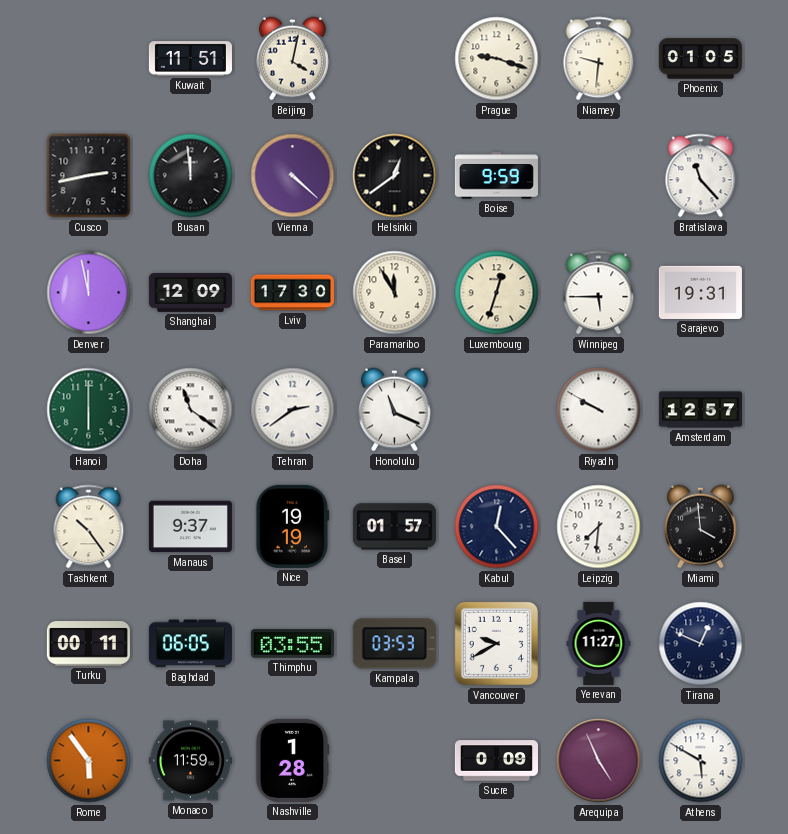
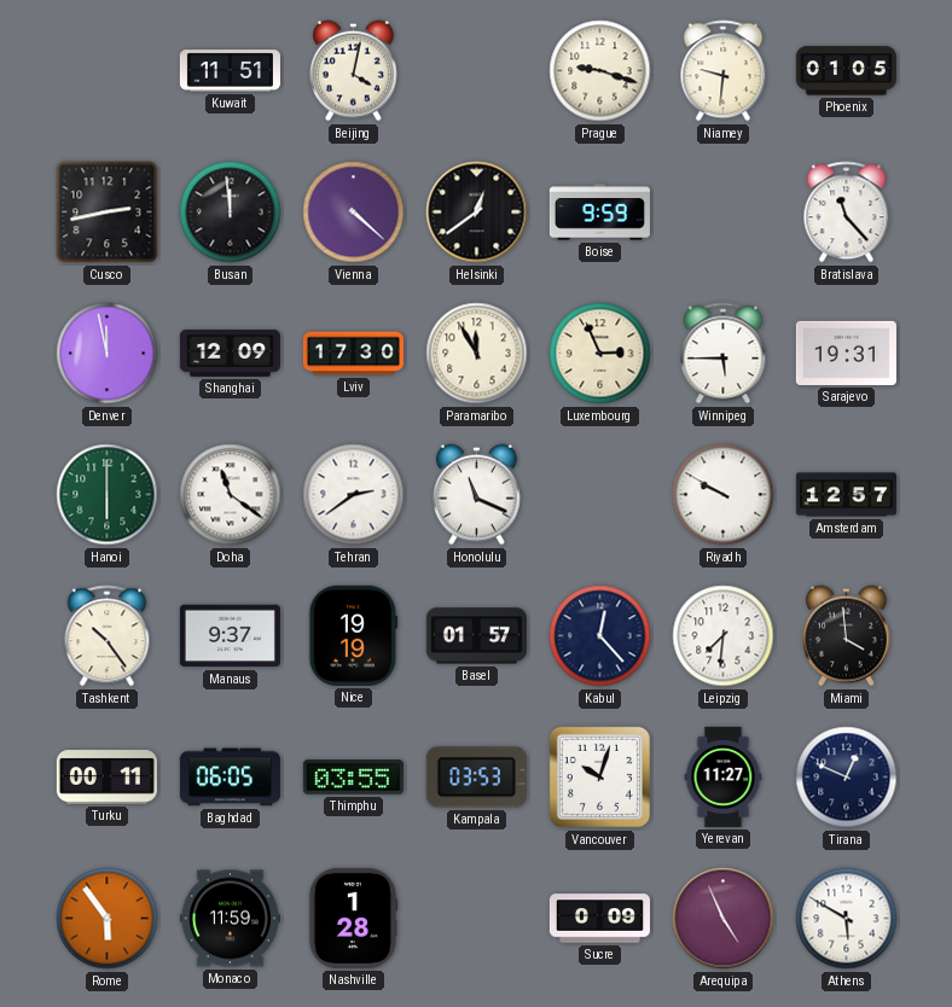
Luxembourg: 12:33 -> 2:56 (600, 354)
Vancouver: 9:40 -> 10:03 (599, 776)
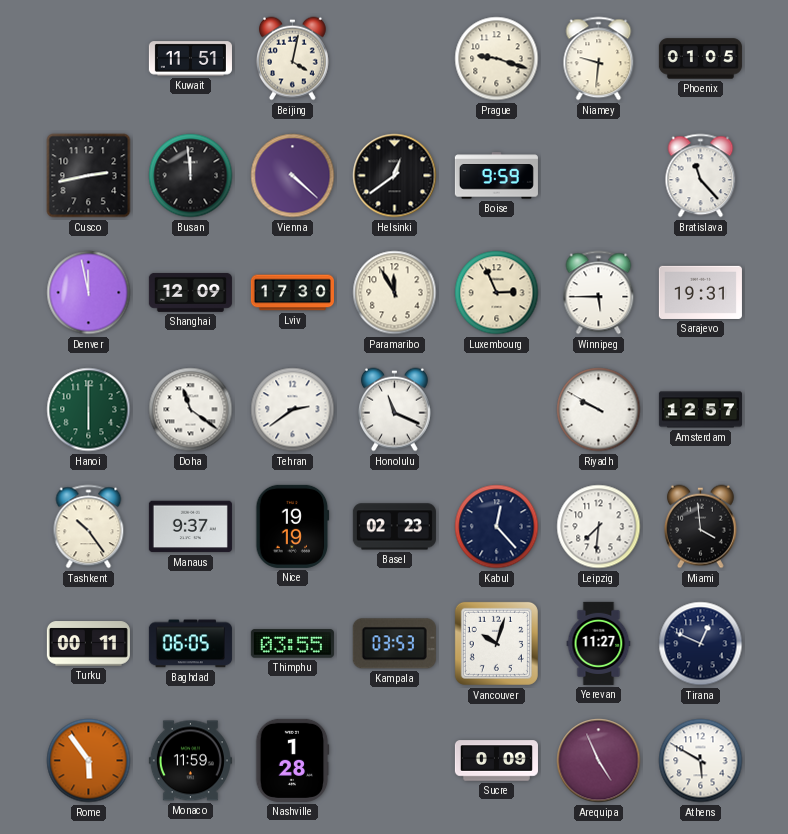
Basel: 01:57 -> 02:23 (394, 527)
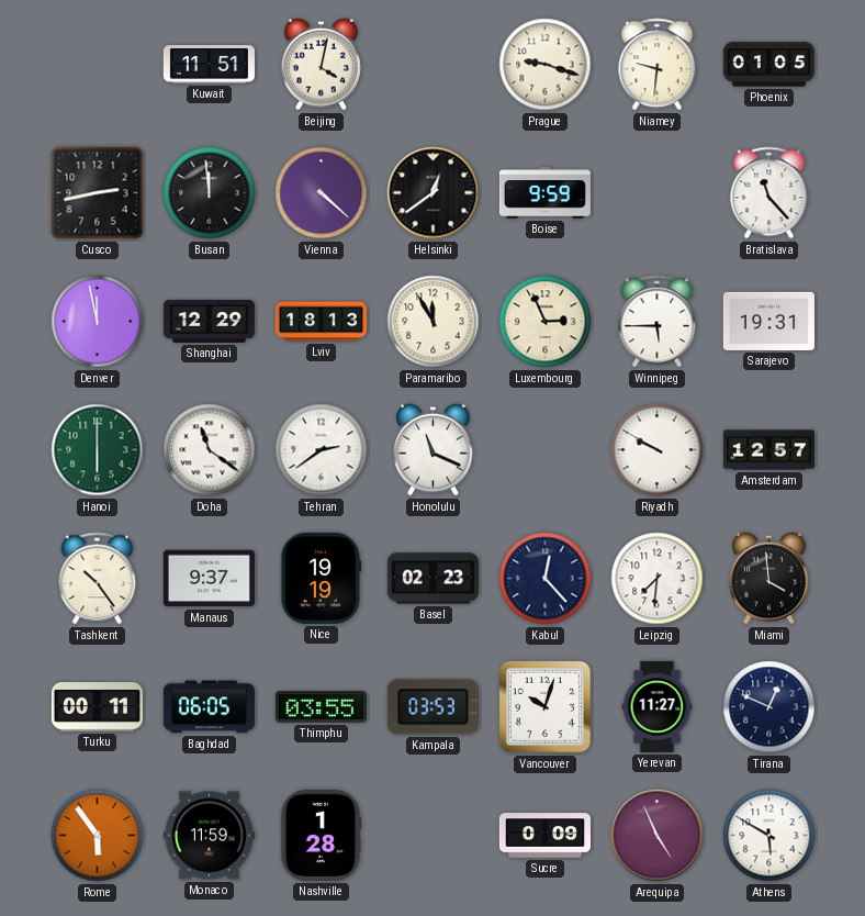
Shanghai: 12:09 -> 12:29 (209, 321)
Lviv: 17:30 -> 18:13 (321, 322)
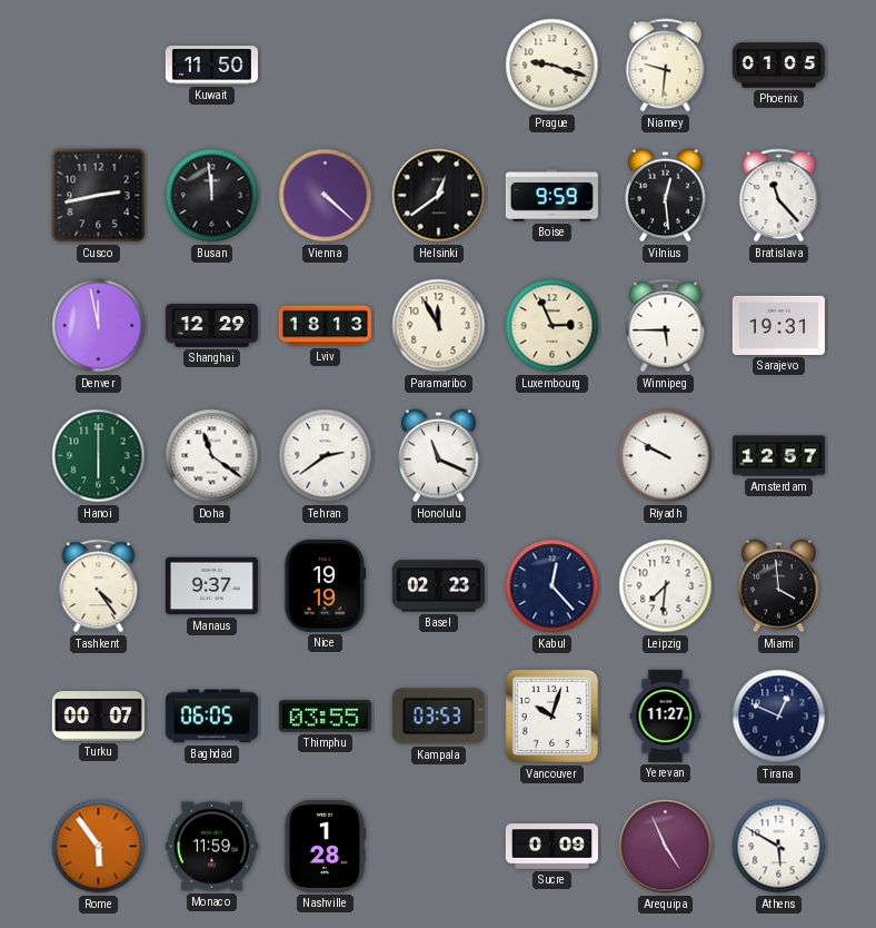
Kuwait: 11:51 -> 11:50 (211, 66)
Beijing: 4:02 -> none (321, 65)
Vilnius: none -> 12:29 (665, 196)
Tashkent: 10:24 -> 4:24 (99, 586)
Turku: 00:11 -> 00:07 (98, 717)
